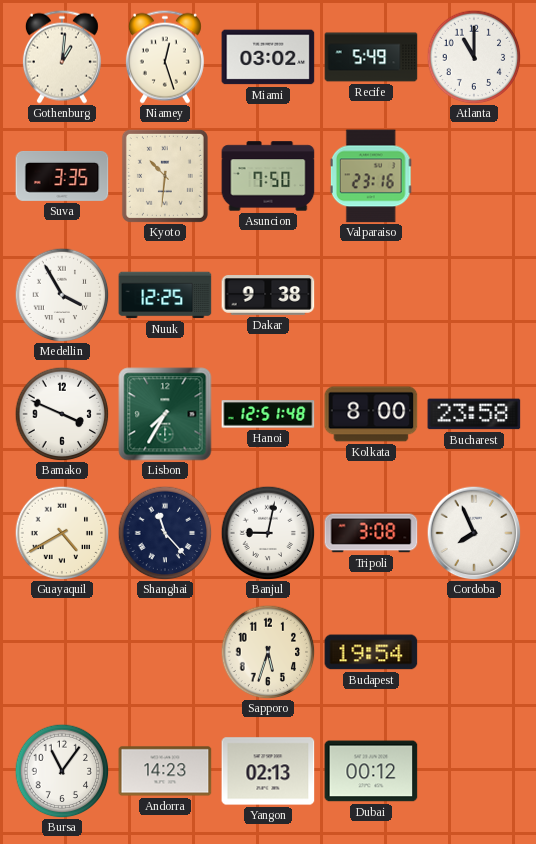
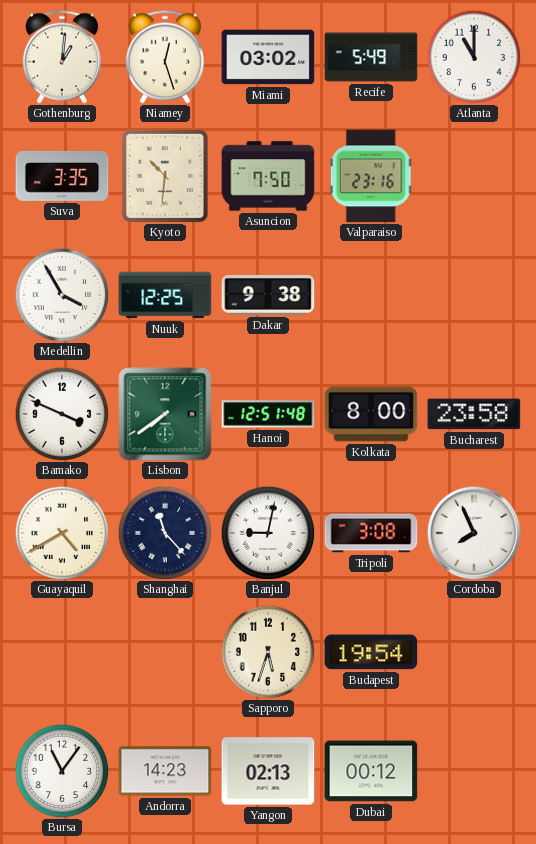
Lisbon: 7:35 -> 7:39 (165, 414)
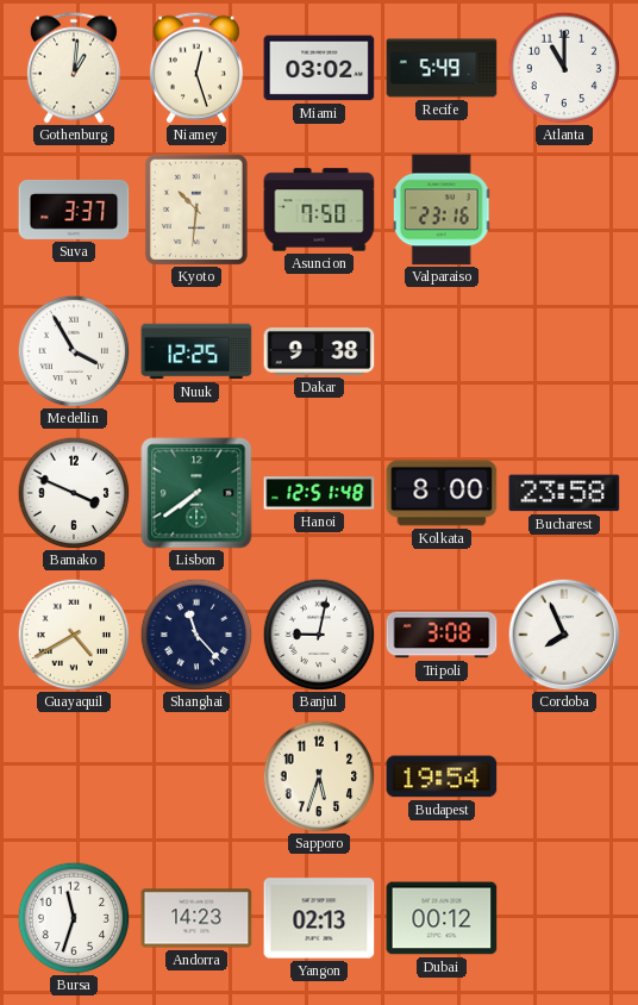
Suva: 3:35 -> 3:37 (74, 210)
Bursa: 11:06 -> 11:33 (74, 918)
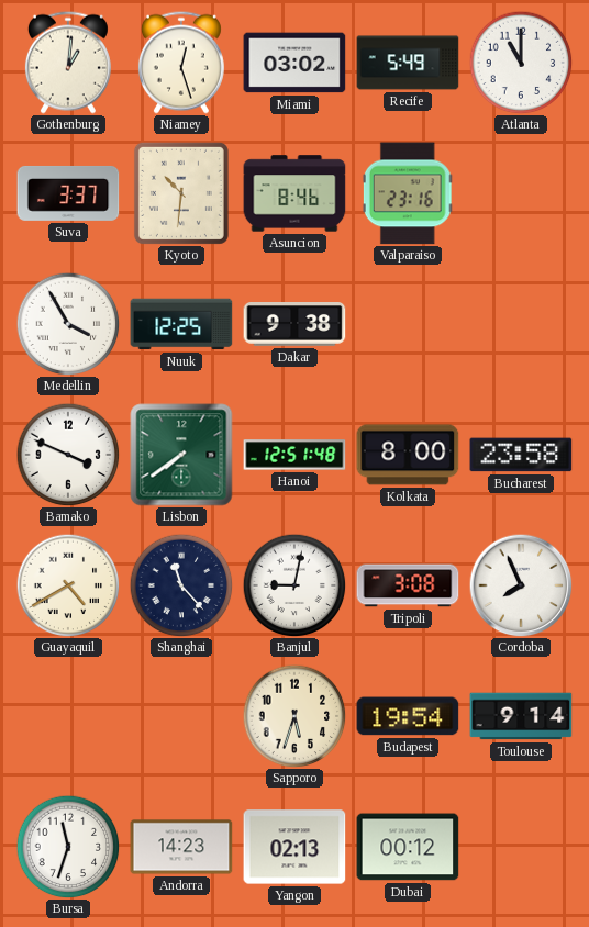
Asuncion: 7:50 -> 8:46 (294, 193)
Toulouse: none -> 9:14 (521, 716)
